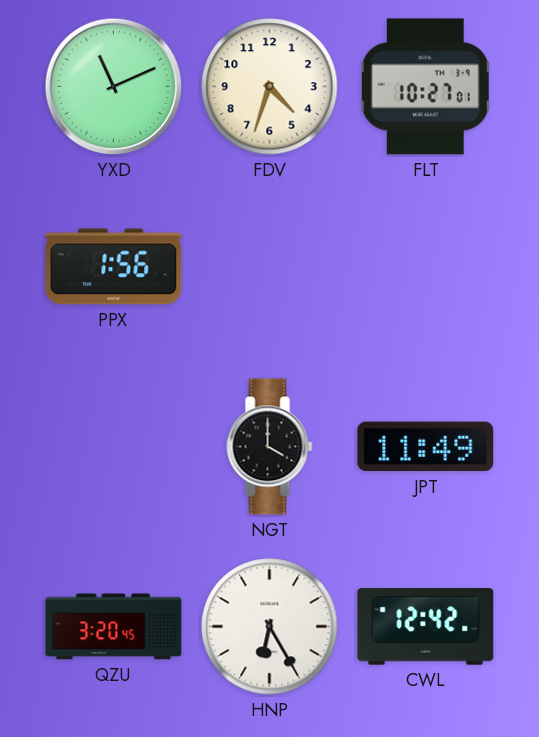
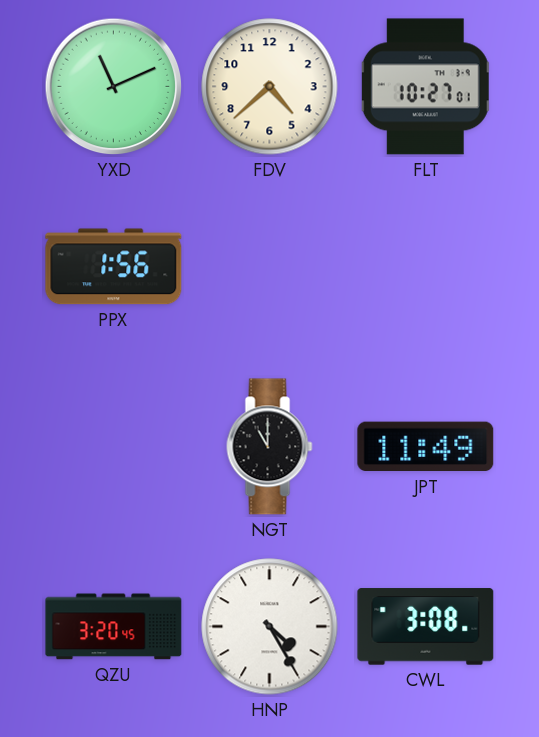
FDV: 4:33 -> 4:38 (270, 87)
NGT: 4:00 -> 11:00 (270, 447)
HNP: 6:25 -> 4:25 (270, 627)
CWL: 12:42 -> 3:08 (426, 627)
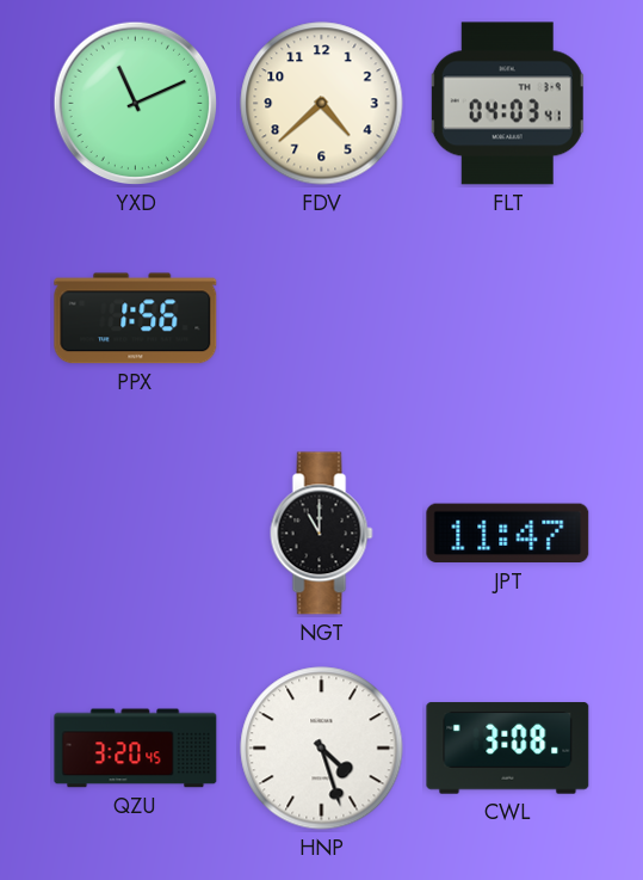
FLT: 10:27 -> 04:03 (507, 104)
JPT: 11:49 -> 11:47 (508, 534)
HNP: 4:25 -> 4:27 (322, 749)
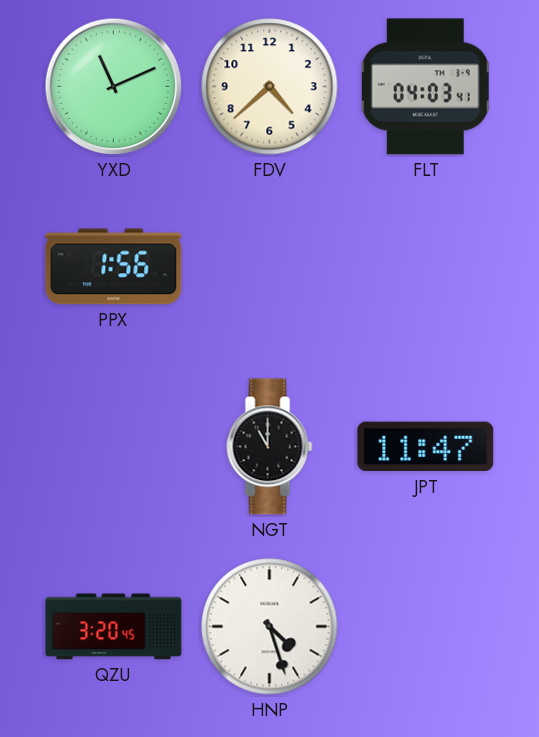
CWL: 3:08 -> none (508, 749)
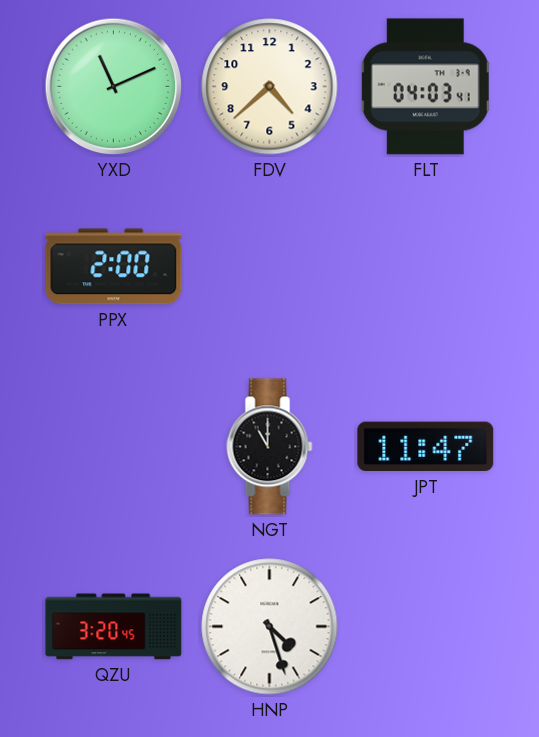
PPX: 1:56 -> 2:00 (114, 267)
